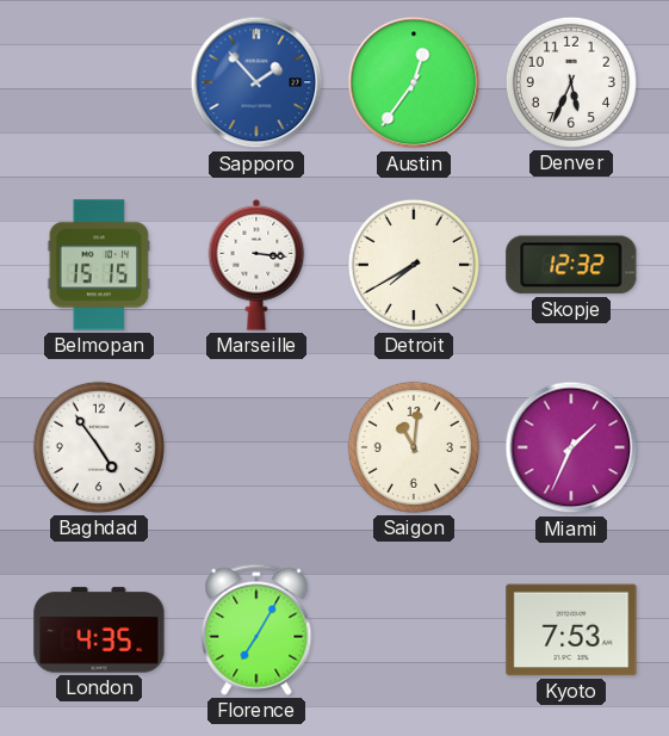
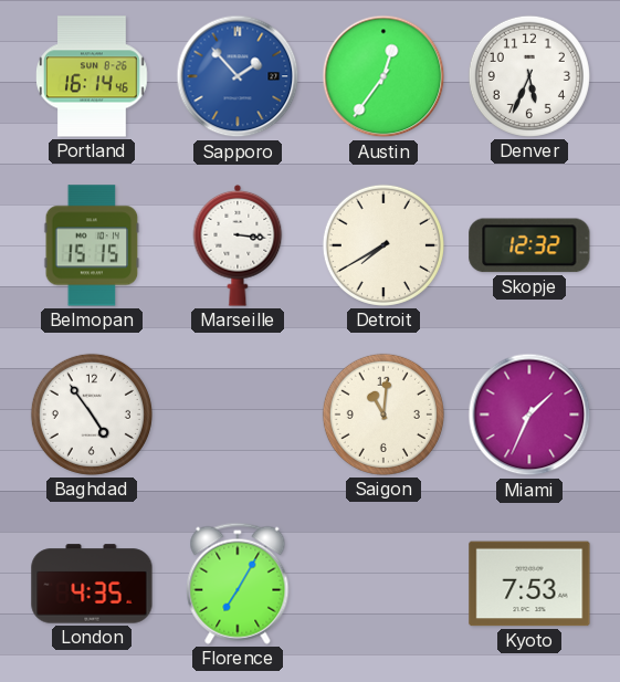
Portland: none -> 16:14 (92, 76)
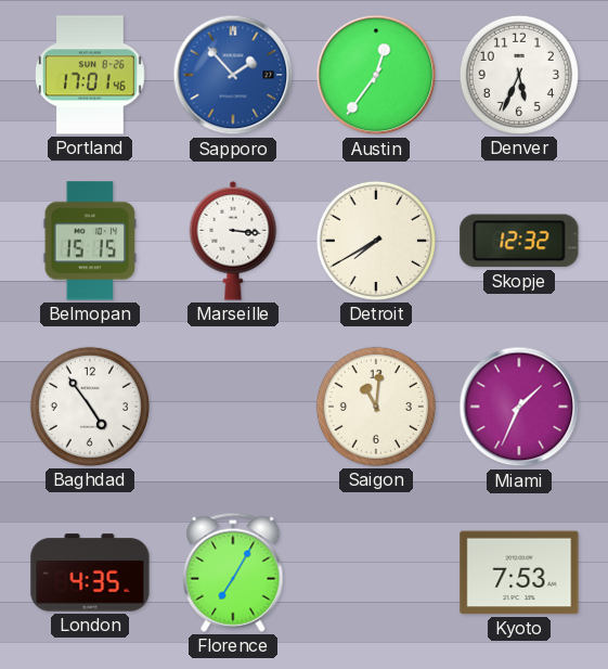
Portland: 16:14 -> 17:01 (90, 75)
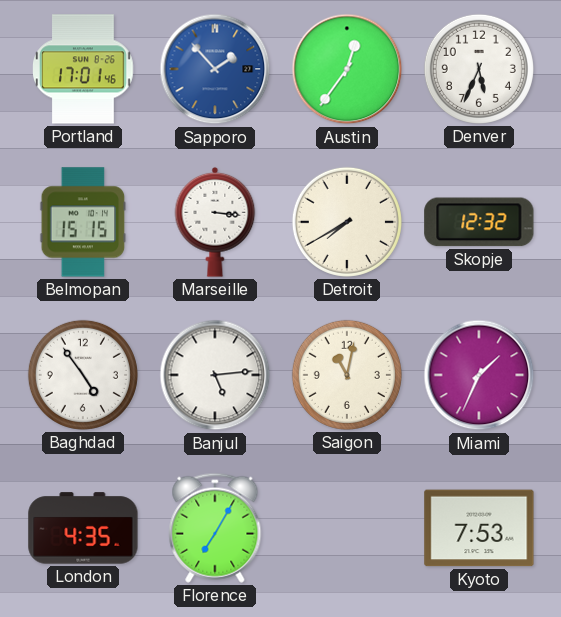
Banjul: none -> 5:14 (215, 375)
Saigon: 11:01 -> 11:02 (347, 375)
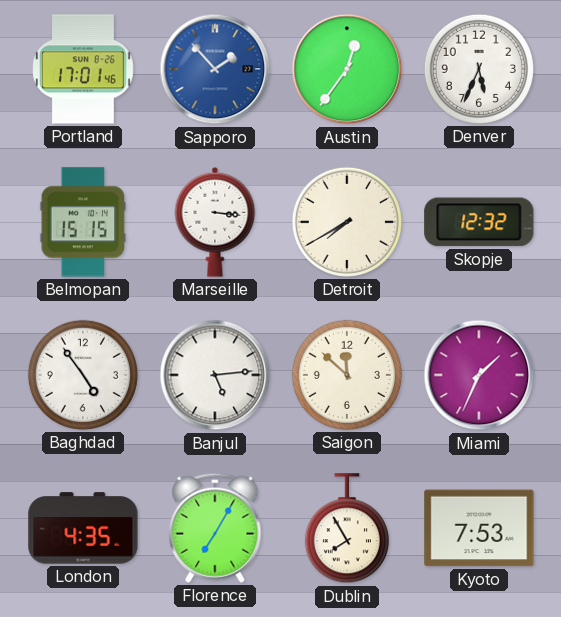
Saigon: 11:02 -> 11:52 (347, 375)
Dublin: none -> 7:55 (347, 529)
